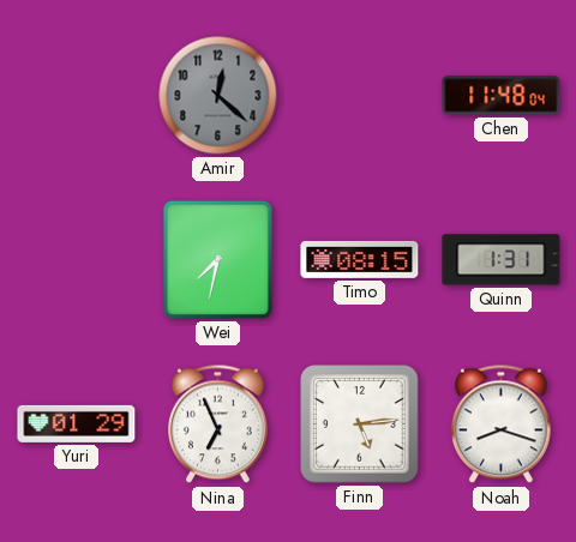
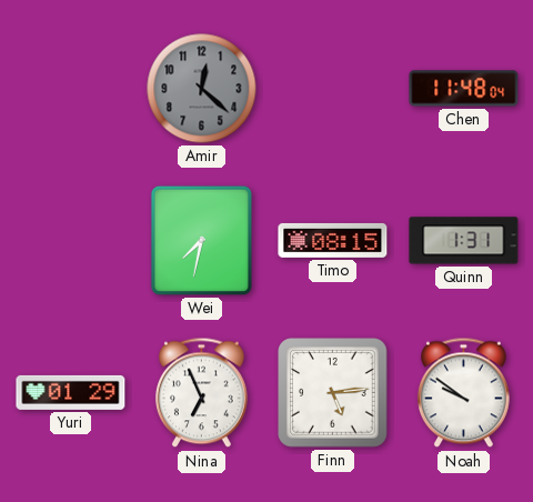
Noah: 8:18 -> 9:51 (463, 393)
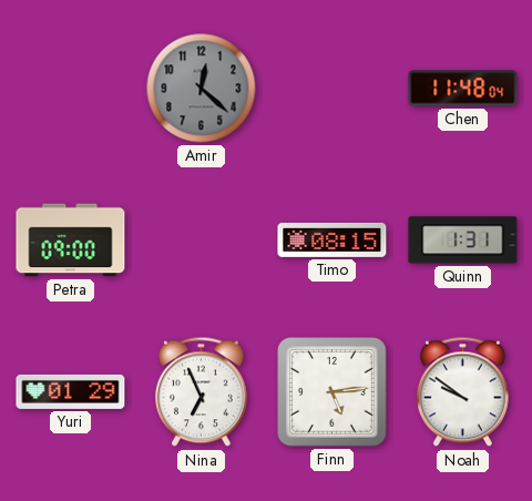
Petra: none -> 09:00 (71, 241)
Wei: 7:32 -> none (201, 240)
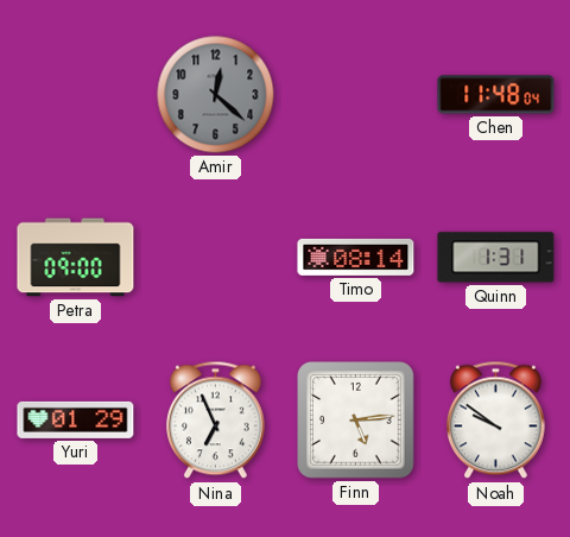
Timo: 08:15 -> 08:14 (356, 257)
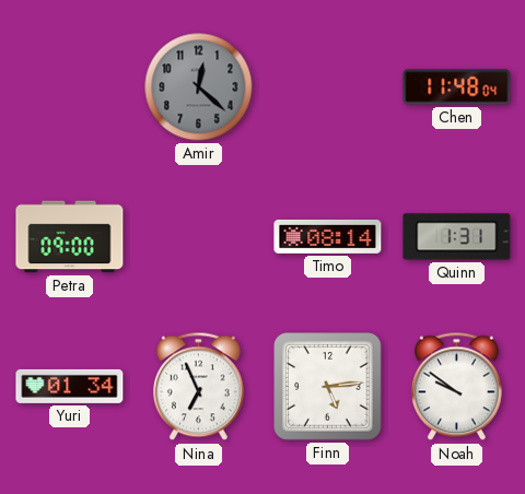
Yuri: 01:29 -> 01:34 (70, 386)
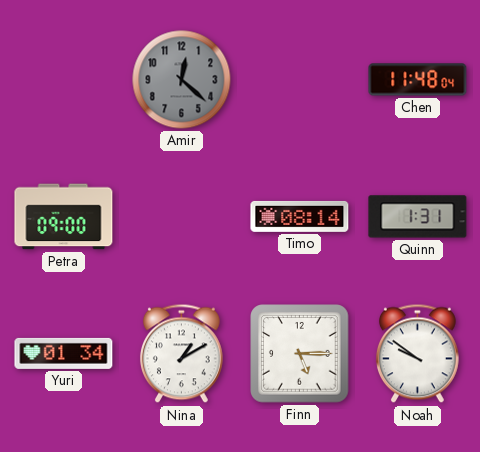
Nina: 6:56 -> 1:10 (181, 354)
Finn: 5:14 -> 5:15 (300, 354)
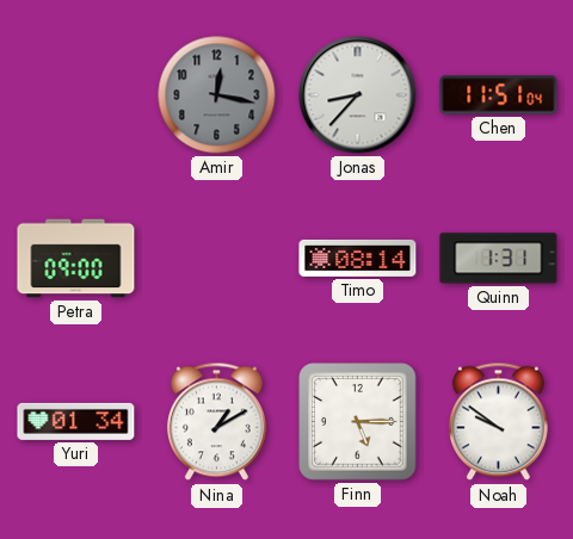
Amir: 12:22 -> 12:17 (217, 95)
Jonas: none -> 8:37 (358, 95)
Chen: 11:48 -> 11:51 (499, 95)
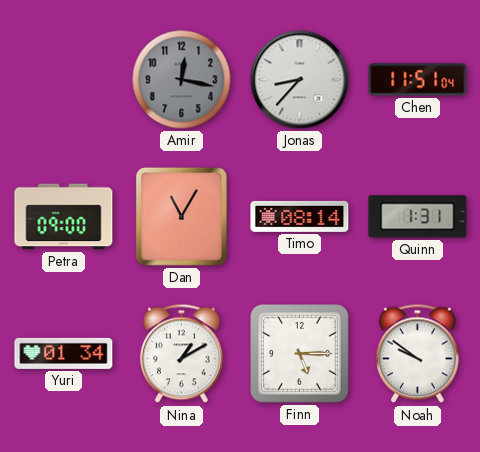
Dan: none -> 11:05 (181, 216)
